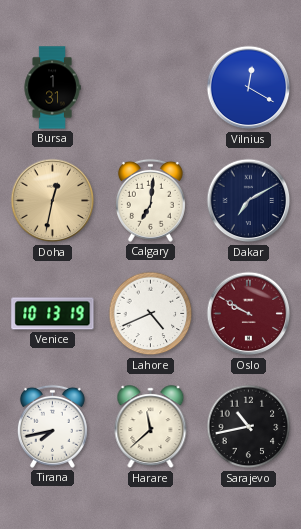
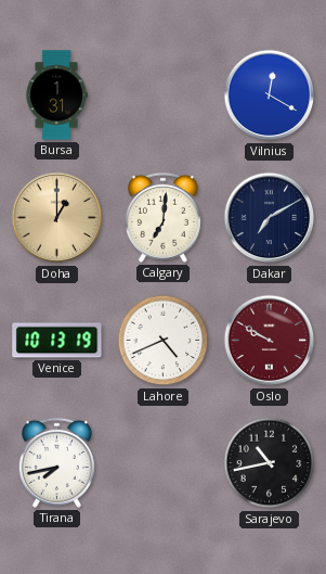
Doha: 12:32 -> 1:00 (57, 218)
Harare: 11:38 -> none (151, 427)
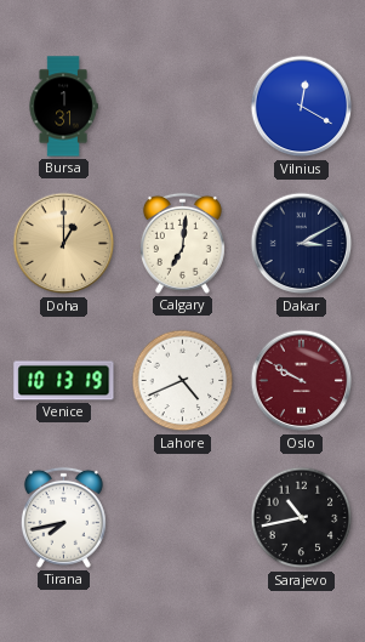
Dakar: 7:10 -> 3:10 (302, 244)
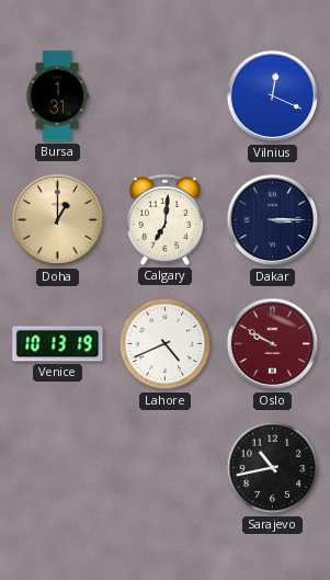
Vilnius: 12:20 -> 12:19 (273, 96)
Dakar: 3:10 -> 3:15 (273, 220)
Tirana: 7:43 -> none (63, 517)
